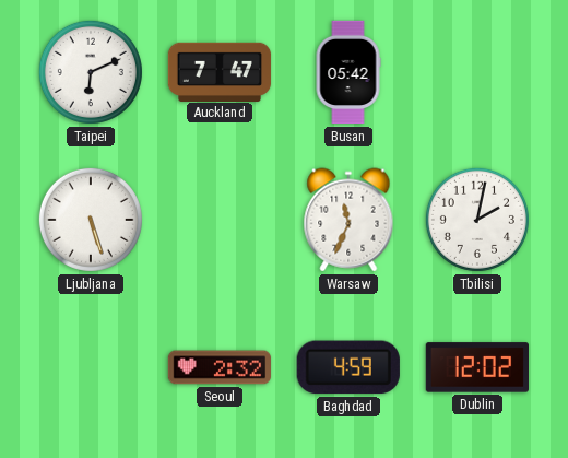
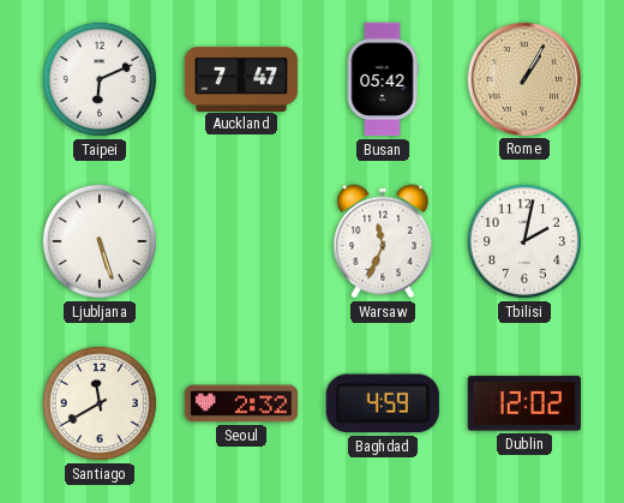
Rome: none -> 1:05 (523, 78)
Santiago: none -> 11:40 (100, 403)
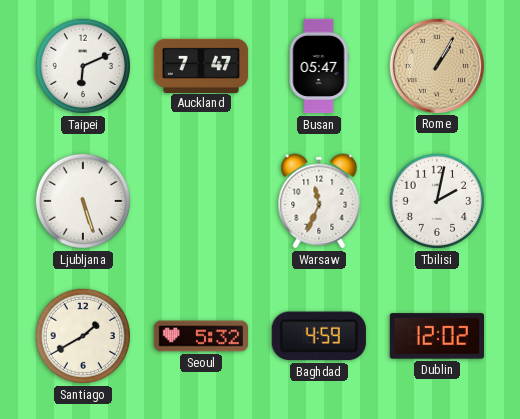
Busan: 05:42 -> 05:47 (319, 66)
Santiago: 11:40 -> 1:40 (83, 336)
Seoul: 2:32 -> 5:32 (201, 336)
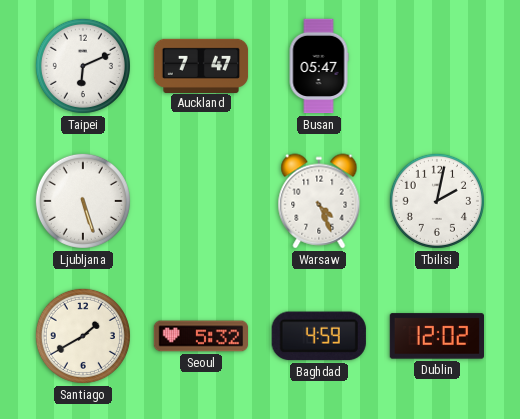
Rome: 1:05 -> none (436, 65)
Warsaw: 11:34 -> 4:26 (319, 201)
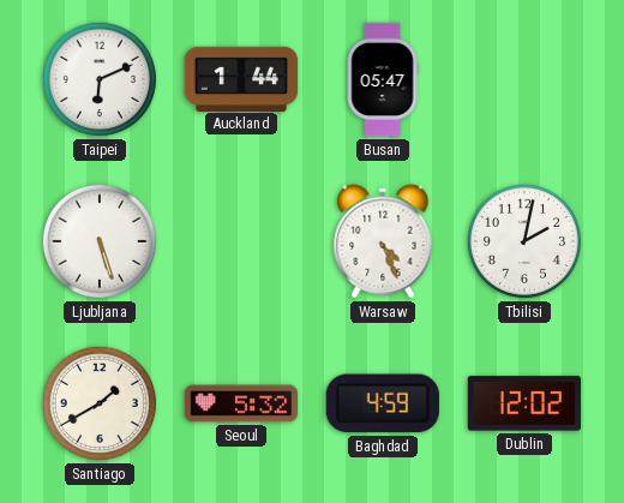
Auckland: 7:47 -> 1:44 (241, 78)
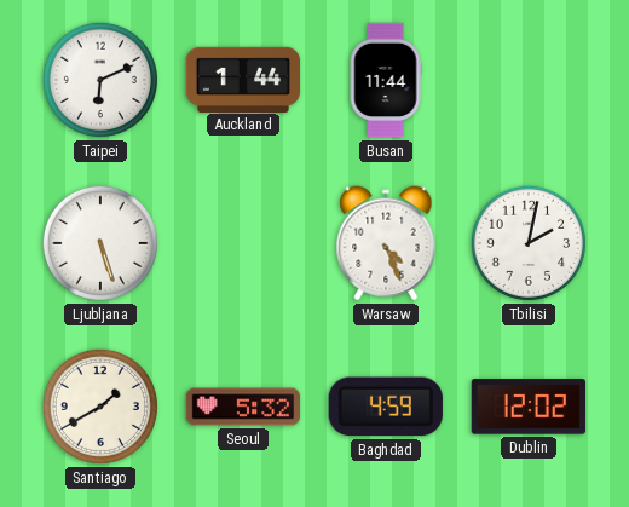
Busan: 05:47 -> 11:44 (386, 80)
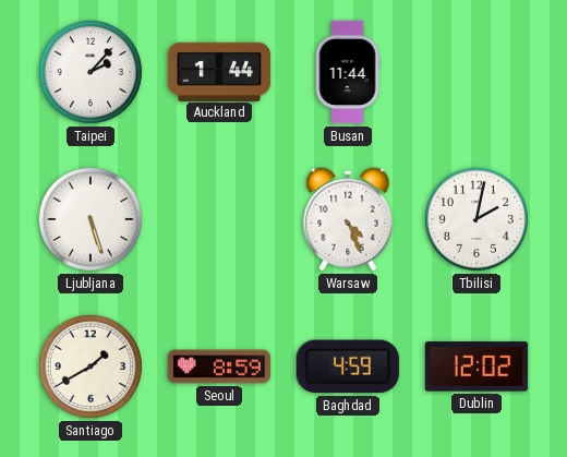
Taipei: 6:11 -> 2:07 (91, 72)
Seoul: 5:32 -> 8:59 (219, 366)
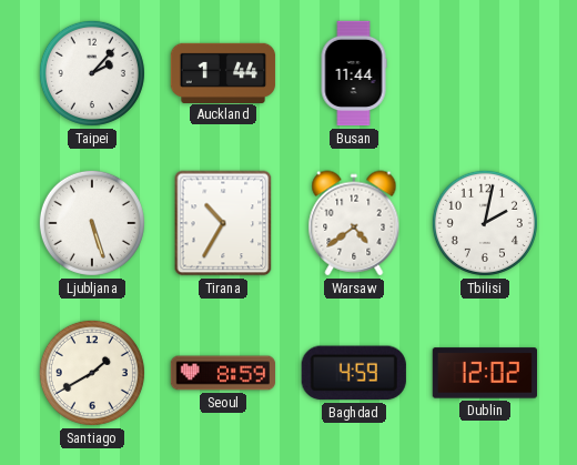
Tirana: none -> 10:35 (223, 223)
Warsaw: 4:26 -> 4:39 (354, 223)
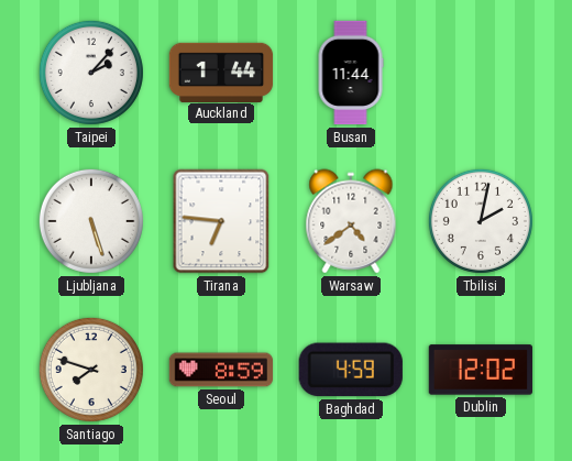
Tirana: 10:35 -> 6:46 (221, 221)
Santiago: 1:40 -> 7:48 (91, 370)
